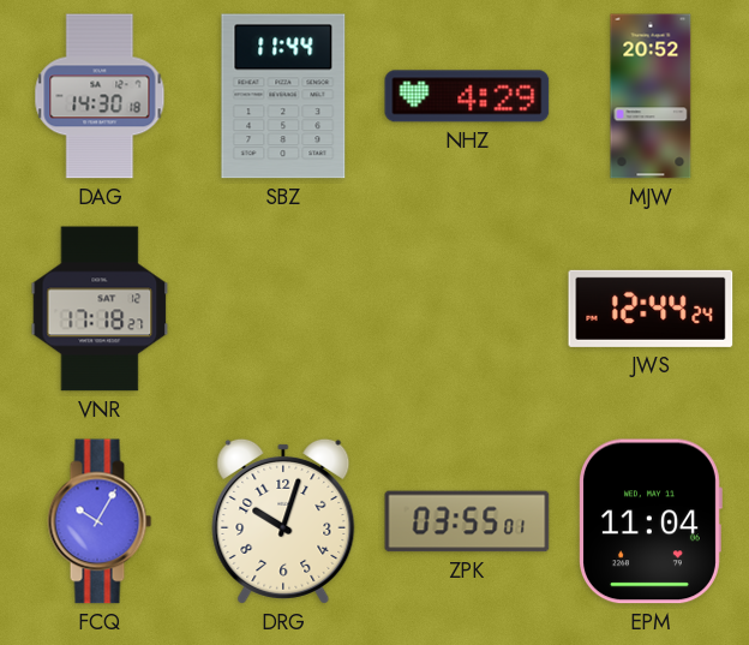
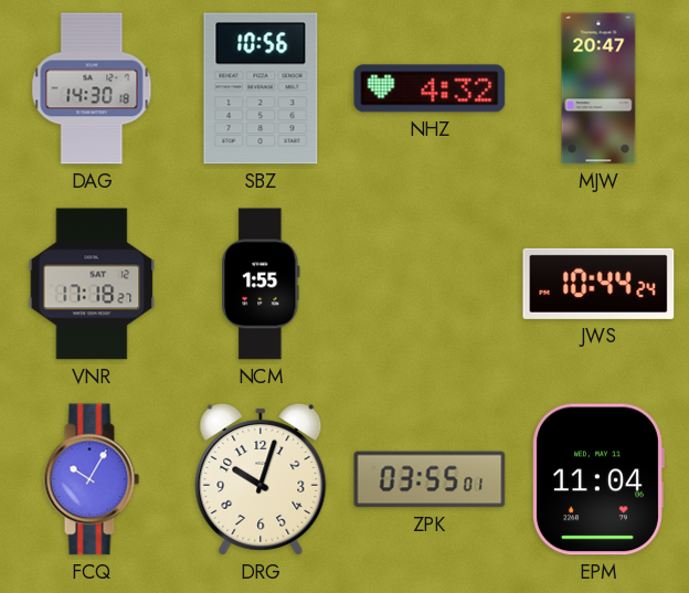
SBZ: 11:44 -> 10:56 (261, 88)
NHZ: 4:29 -> 4:32 (430, 88)
MJW: 20:52 -> 20:47 (598, 88)
NCM: none -> 1:55 (261, 284)
JWS: 12:44 -> 10:44 (598, 284)
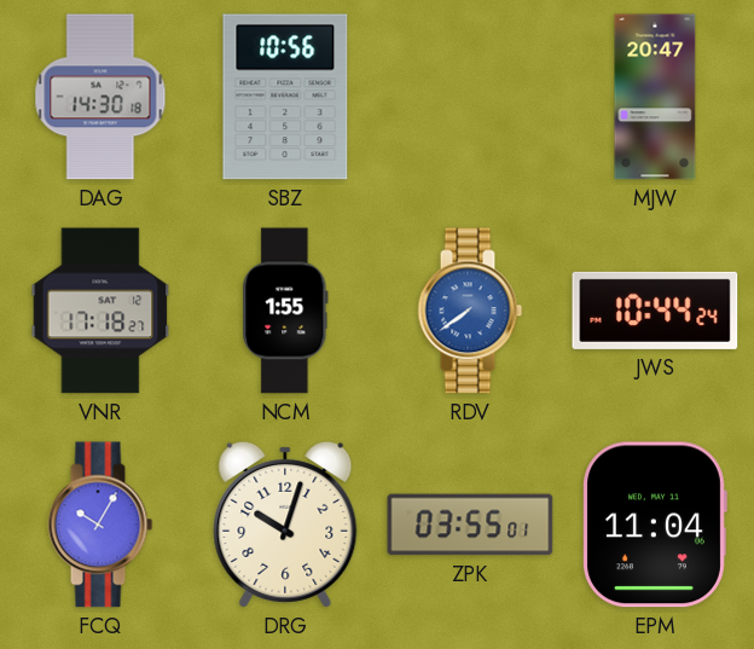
NHZ: 4:32 -> none (430, 88)
RDV: none -> 7:39 (470, 311)
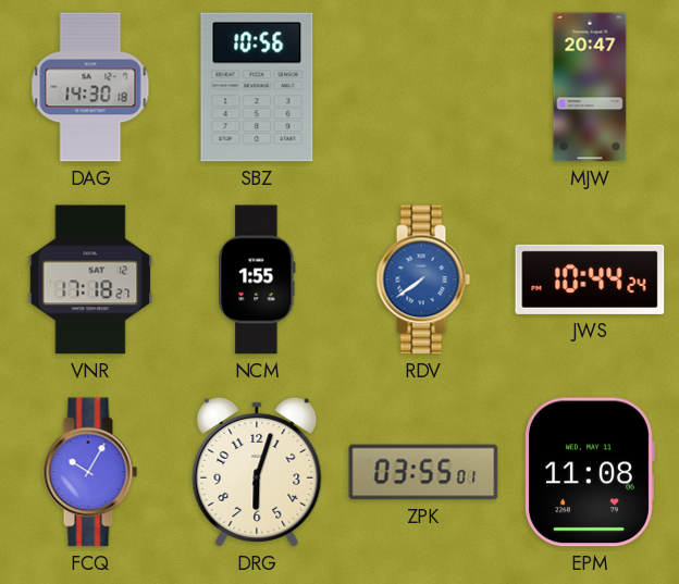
DRG: 10:03 -> 6:03 (257, 472)
EPM: 11:04 -> 11:08 (590, 472)
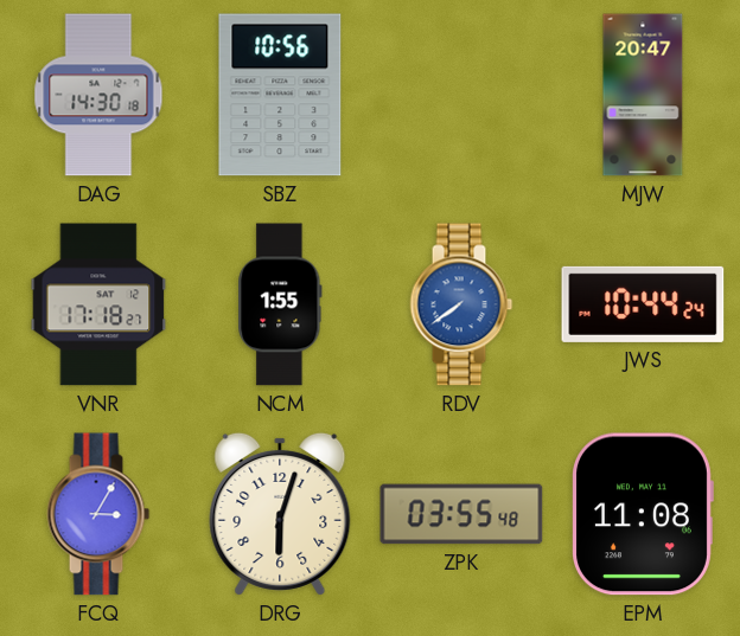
FCQ: 10:05 -> 3:05 (98, 514)
ZPK: 03:55:01 -> 03:55:48 (461, 514)
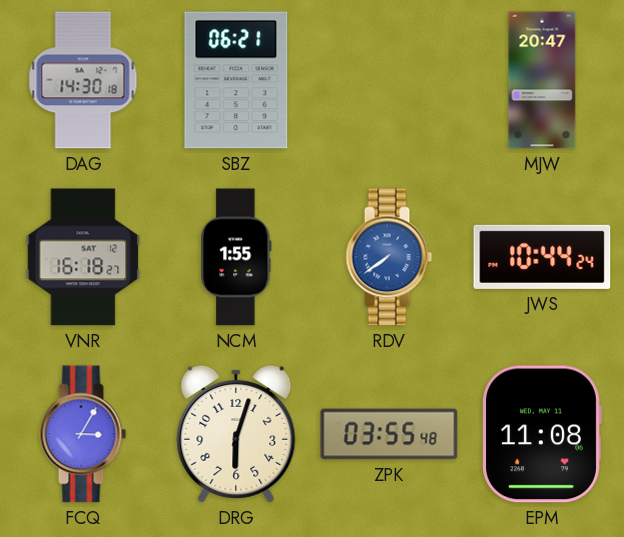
SBZ: 10:56 -> 06:21 (236, 80)
VNR: 17:18 -> 16:18 (83, 257)
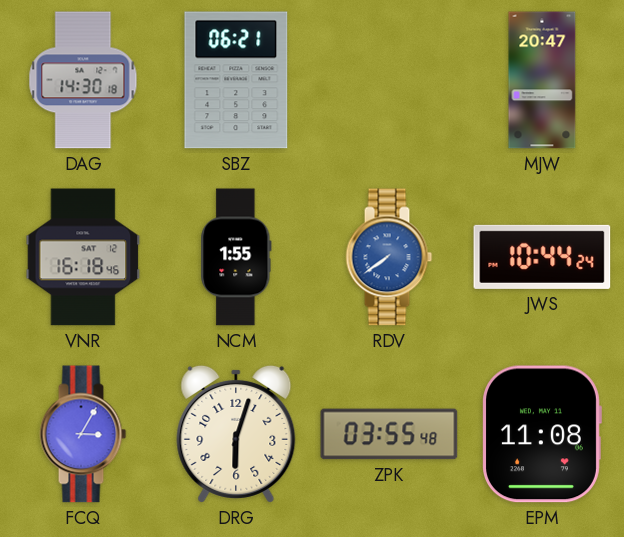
VNR: 16:18:27 -> 16:18:46 (83, 257)
